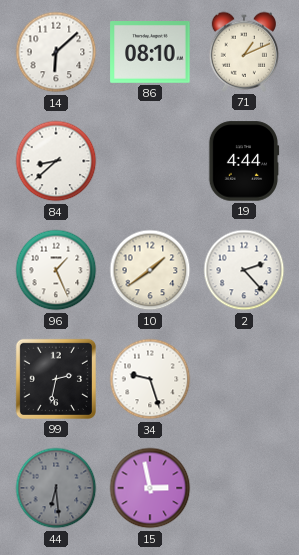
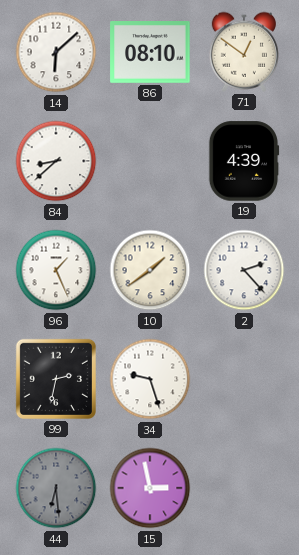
71: 1:11 -> 12:51 (243, 52)
19: 4:44 -> 4:39 (244, 161)
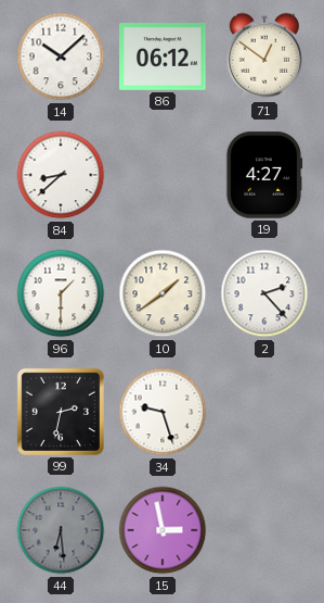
14: 6:08 -> 10:08 (61, 56)
86: 08:10 -> 06:12 (163, 58)
19: 4:39 -> 4:27 (264, 175)
96: 1:26 -> 1:30 (61, 293)
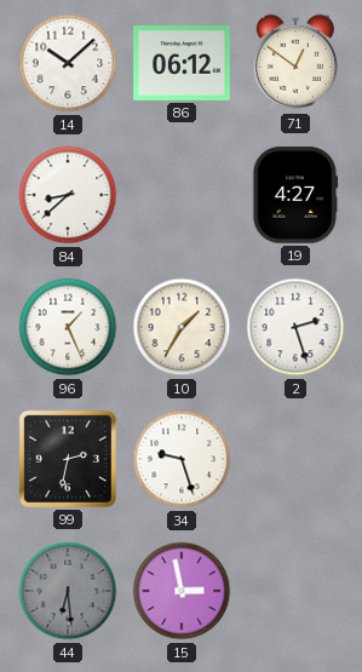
96: 1:30 -> 1:26 (68, 327)
10: 1:39 -> 1:35 (182, 327)
2: 2:23 -> 2:27 (295, 327)
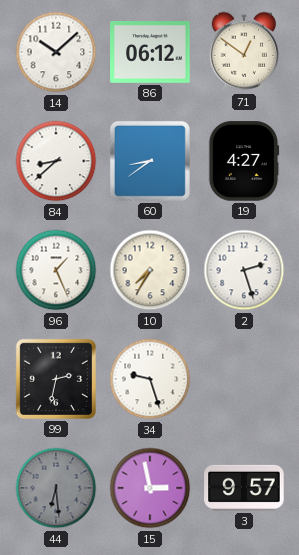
60: none -> 8:39 (150, 161)
10: 1:35 -> 7:35 (150, 270)
3: none -> 9:57 (244, 488)
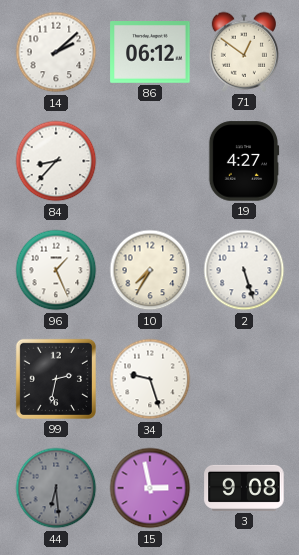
14: 10:08 -> 2:08 (56, 52)
84: 8:38 -> 8:37 (56, 161)
60: 8:39 -> none (150, 161)
2: 2:27 -> 5:27 (244, 270)
3: 9:57 -> 9:08 (244, 488)
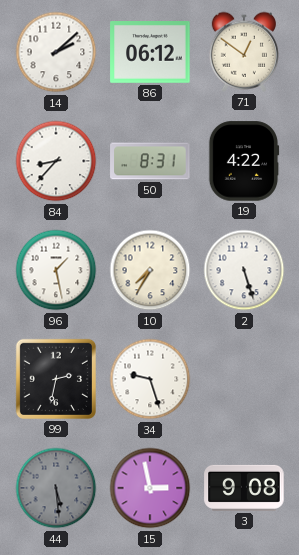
50: none -> 8:31 (150, 161)
19: 4:27 -> 4:22 (244, 161)
96: 1:26 -> 1:28 (56, 270)
44: 6:29 -> 5:29 (56, 488)
